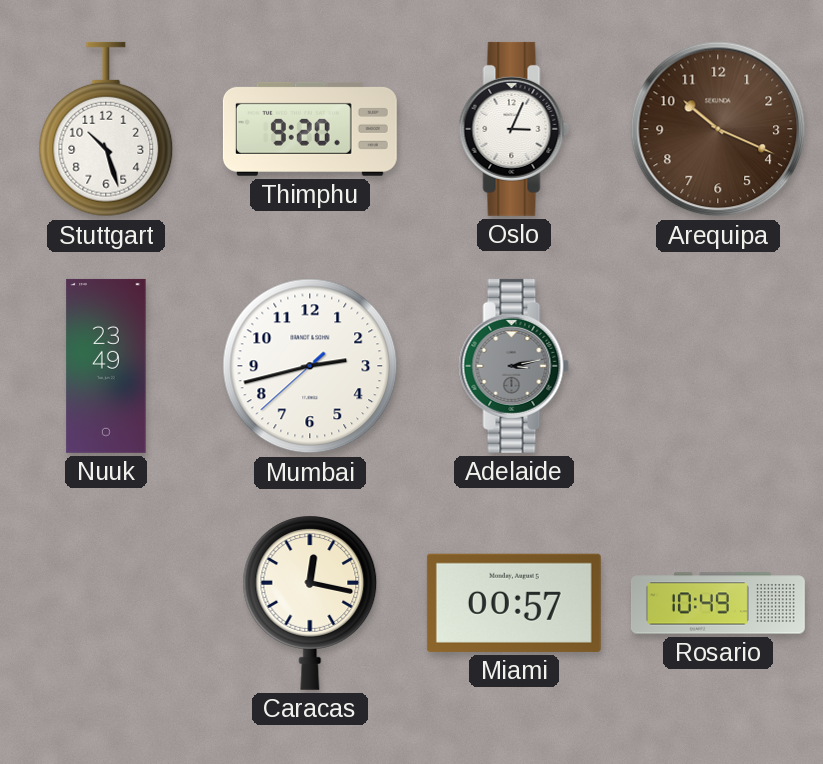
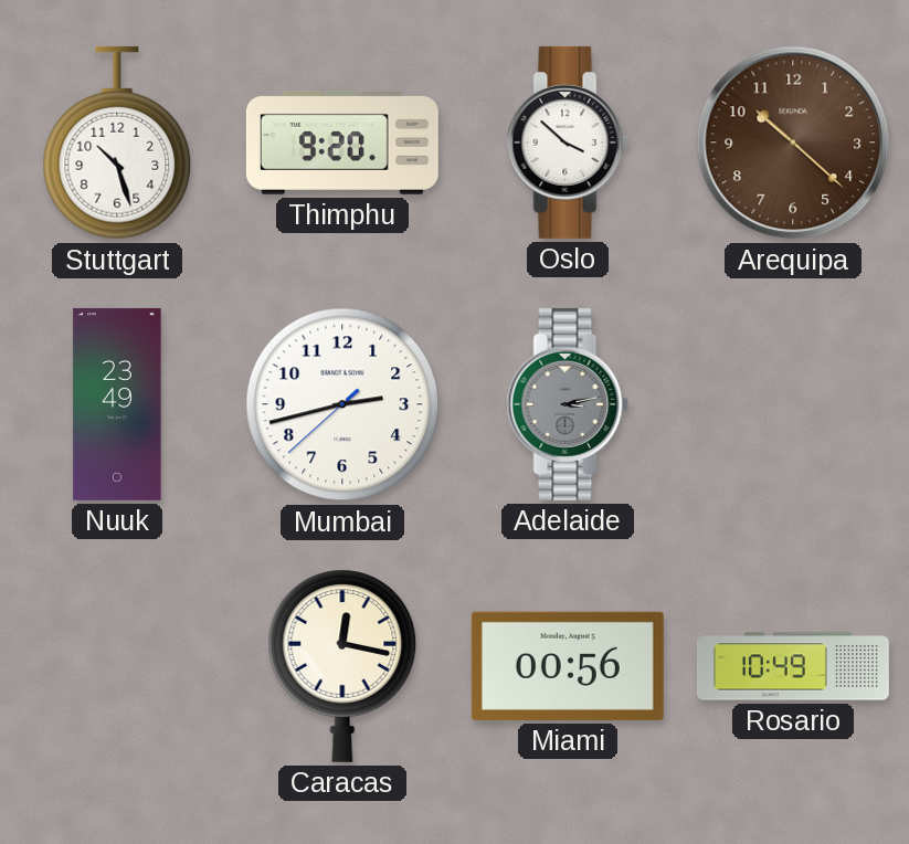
Oslo: 3:04 -> 3:52 (568, 143)
Arequipa: 10:19 -> 10:22 (793, 143)
Miami: 00:57 -> 00:56 (568, 666)
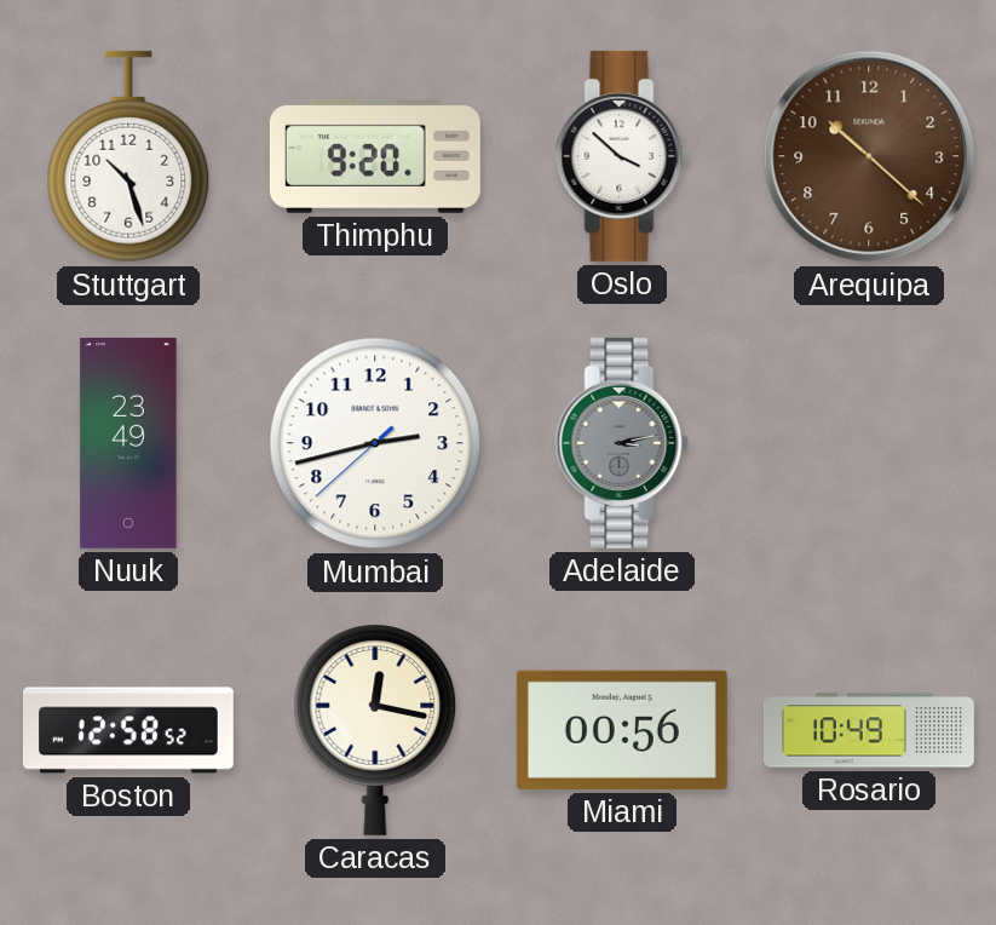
Boston: none -> 12:58 (128, 730)
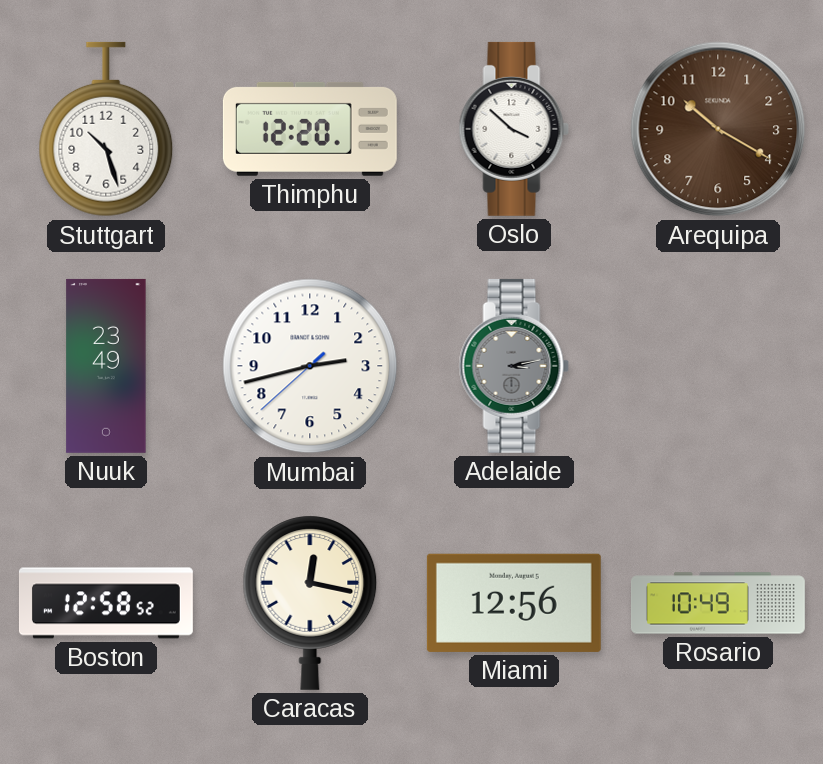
Thimphu: 9:20 -> 12:20 (310, 129)
Arequipa: 10:22 -> 10:20 (718, 129)
Miami: 00:56 -> 12:56 (514, 603)
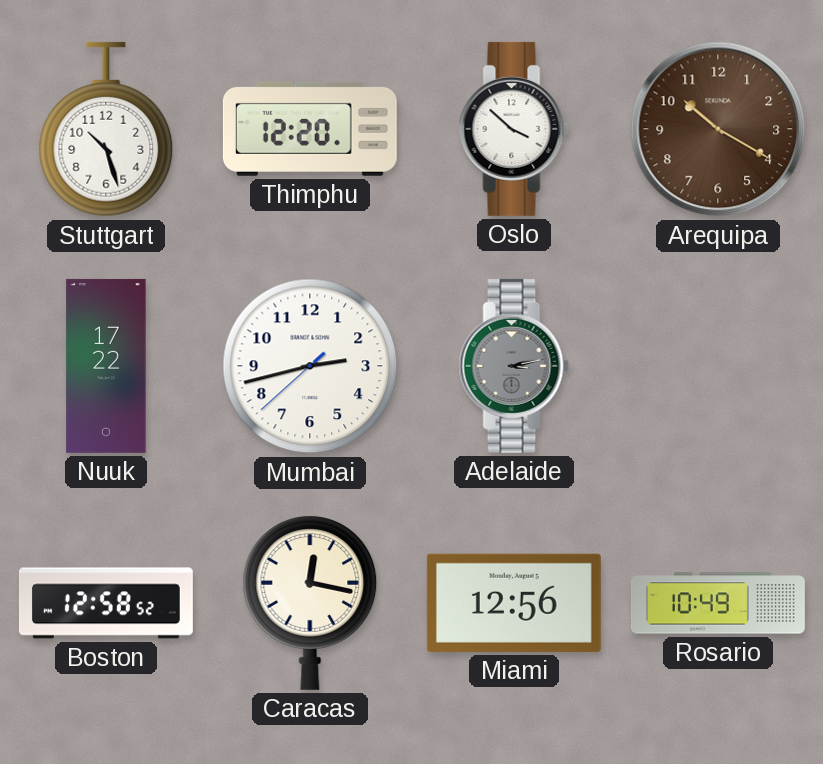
Nuuk: 23:49 -> 17:22 (106, 366)
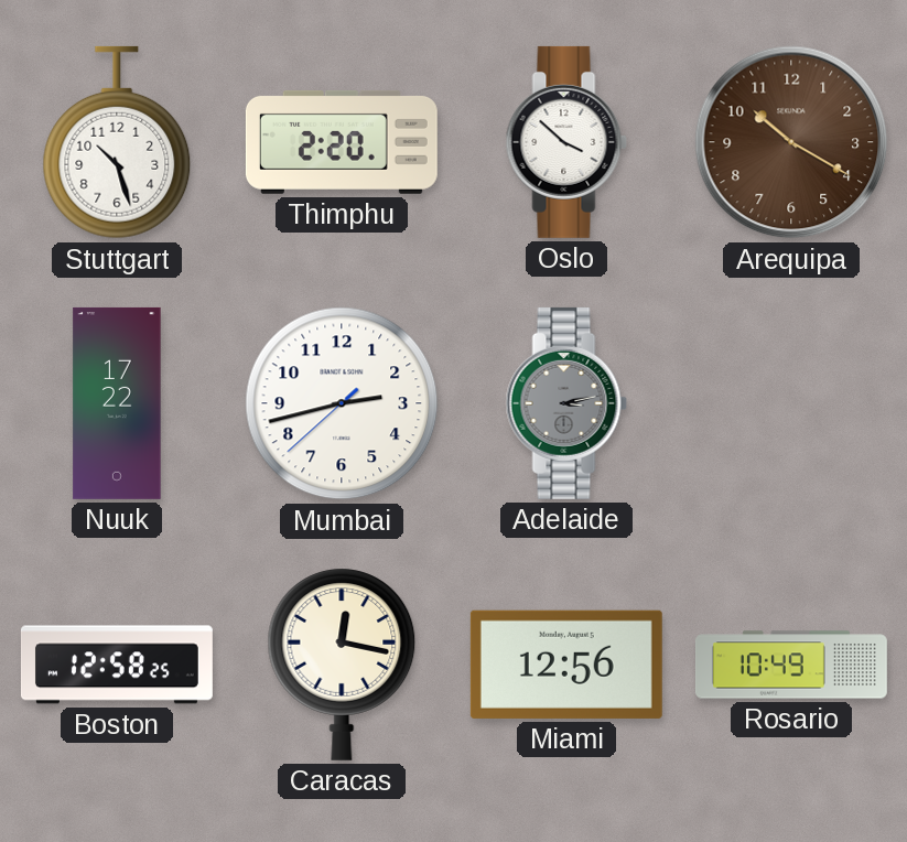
Thimphu: 12:20 -> 2:20 (342, 142)
Boston: 12:58:52 -> 12:58:25 (117, 665)
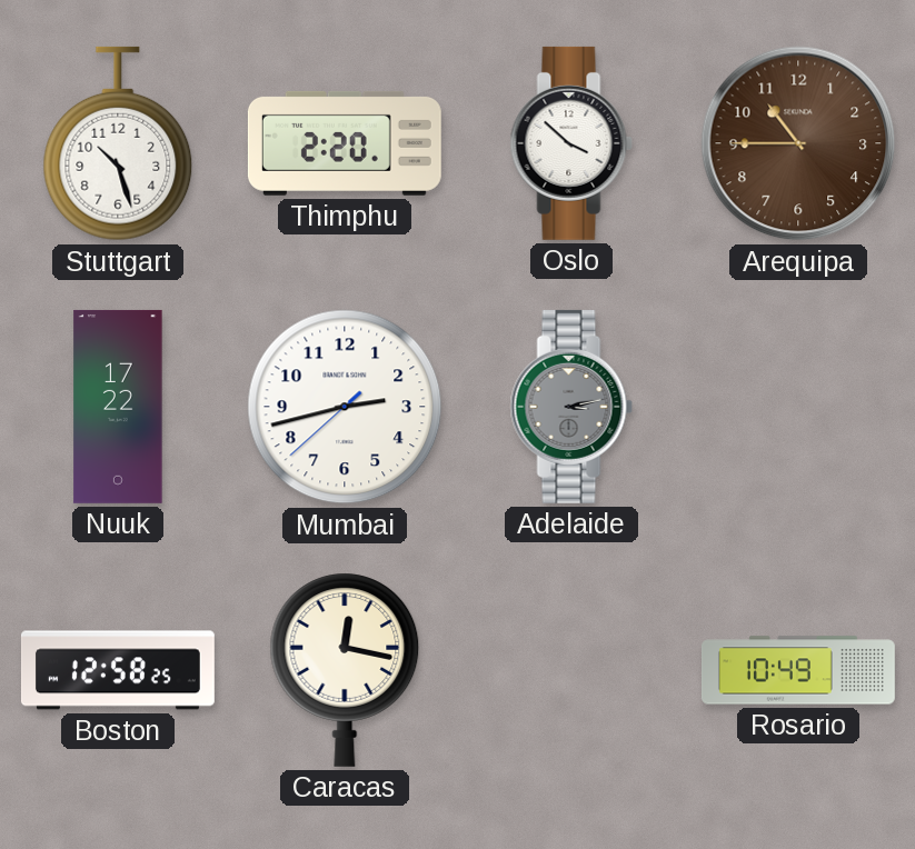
Arequipa: 10:20 -> 10:45 (798, 143)
Miami: 12:56 -> none (566, 665)
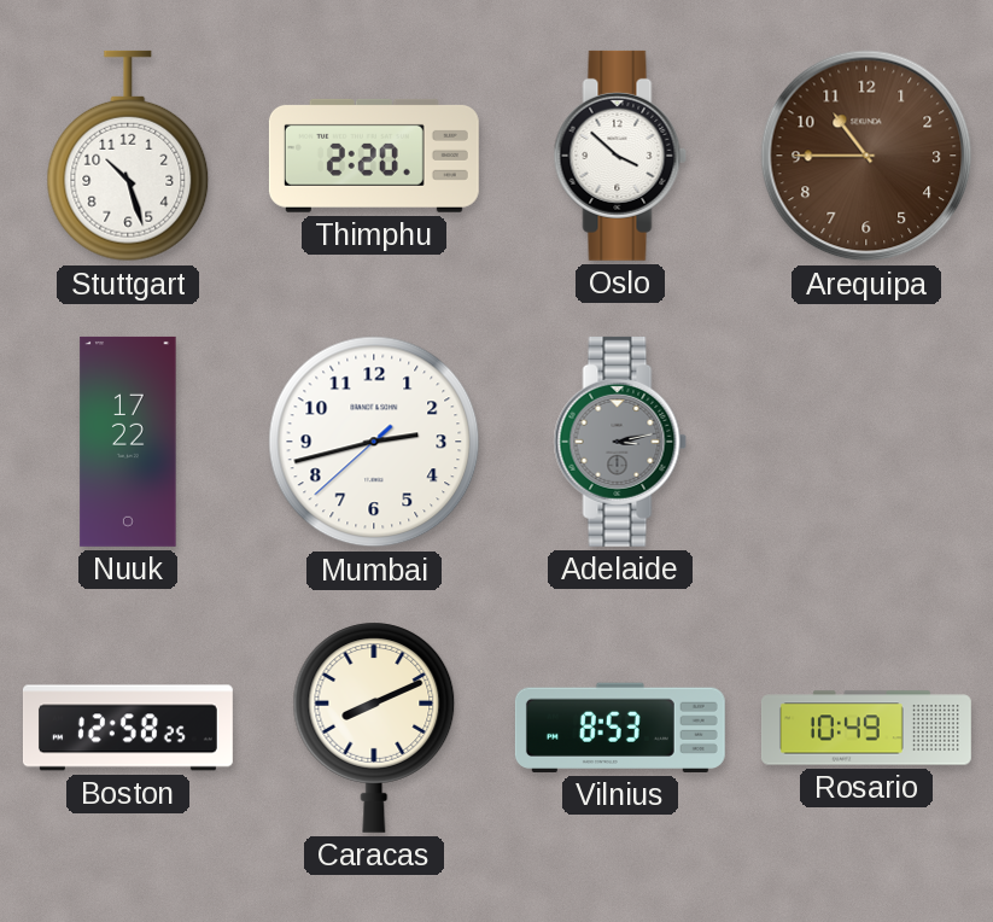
Caracas: 12:17 -> 8:11 (374, 728)
Vilnius: none -> 8:53 (620, 728)
